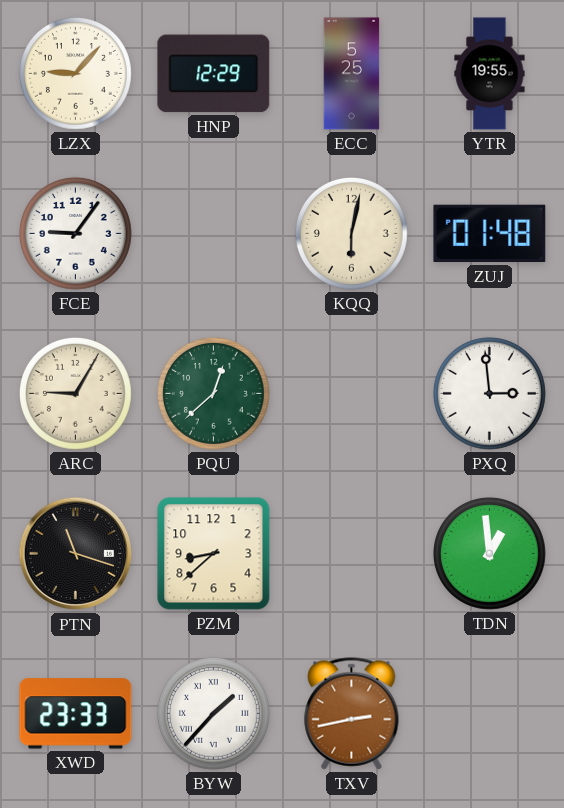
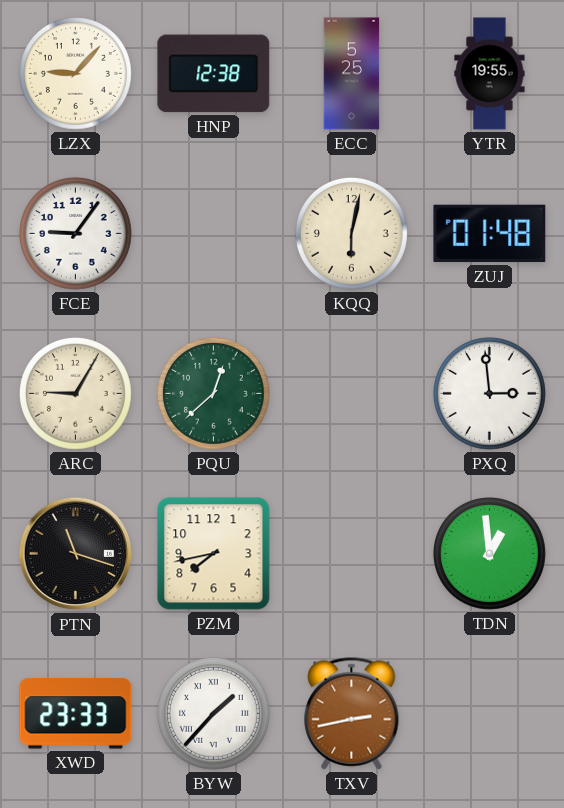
HNP: 12:29 -> 12:38 (214, 74)
PZM: 8:38 -> 7:43 (214, 554)
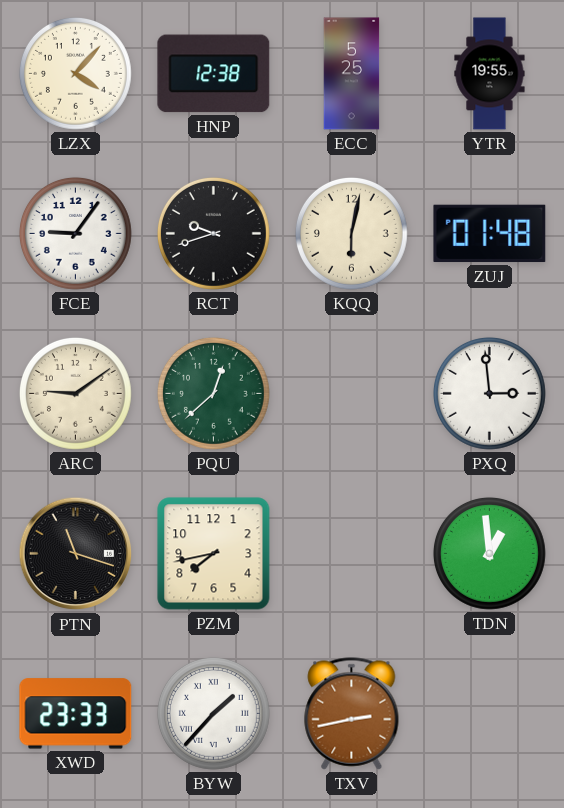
LZX: 9:07 -> 4:07 (75, 73)
RCT: none -> 9:42 (213, 233)
ARC: 9:05 -> 9:09 (75, 393)
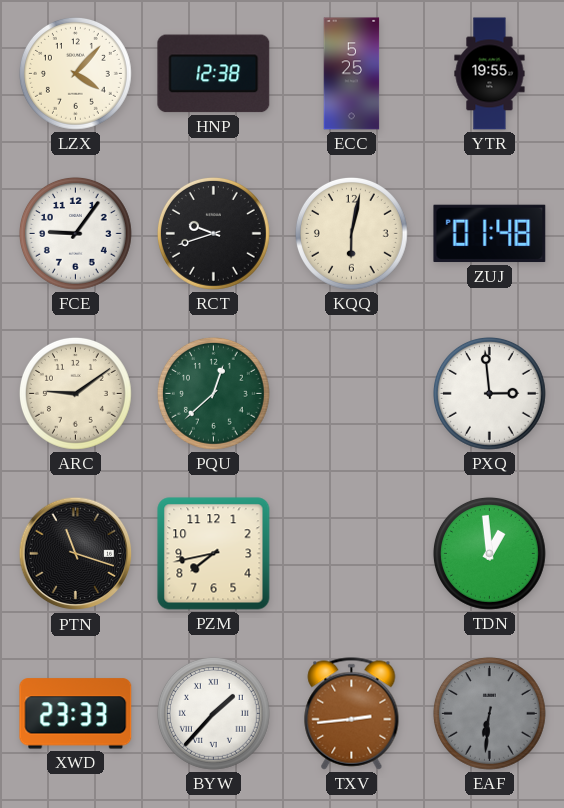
TXV: 2:43 -> 2:44 (352, 714)
EAF: none -> 6:31 (489, 713)
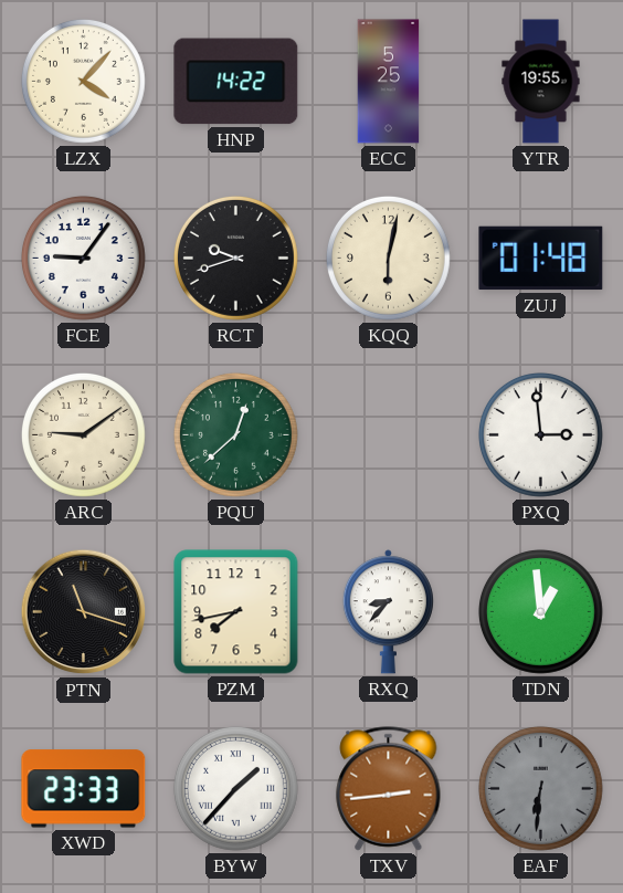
HNP: 12:38 -> 14:22 (236, 82)
RXQ: none -> 8:37 (388, 612)
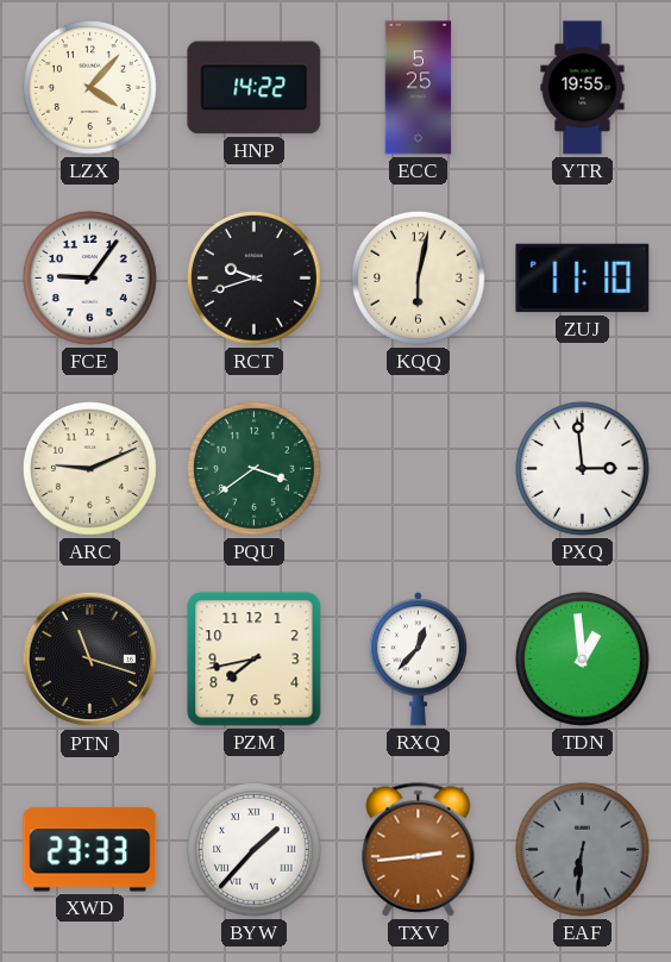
ZUJ: 01:48 -> 11:10 (583, 279)
ARC: 9:09 -> 9:11 (89, 468)
PQU: 12:38 -> 3:39 (253, 468)
RXQ: 8:37 -> 12:37 (418, 660)
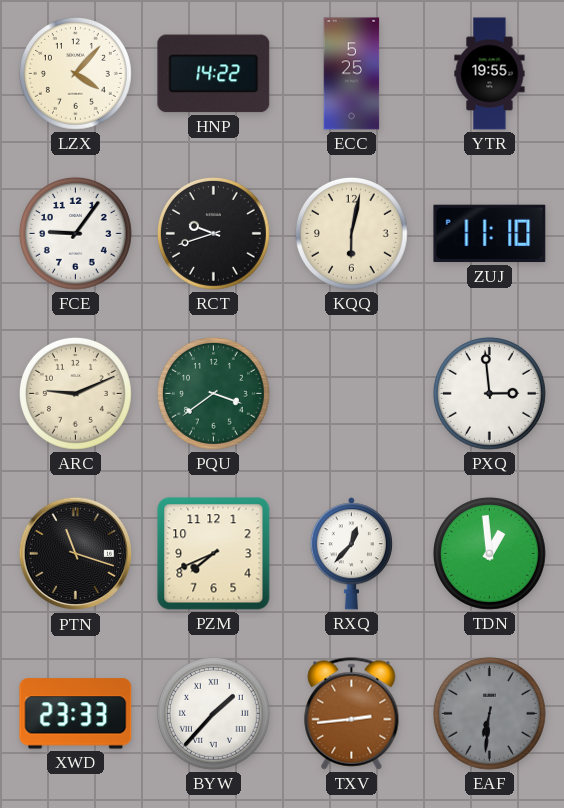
PZM: 7:43 -> 7:41 (214, 554)
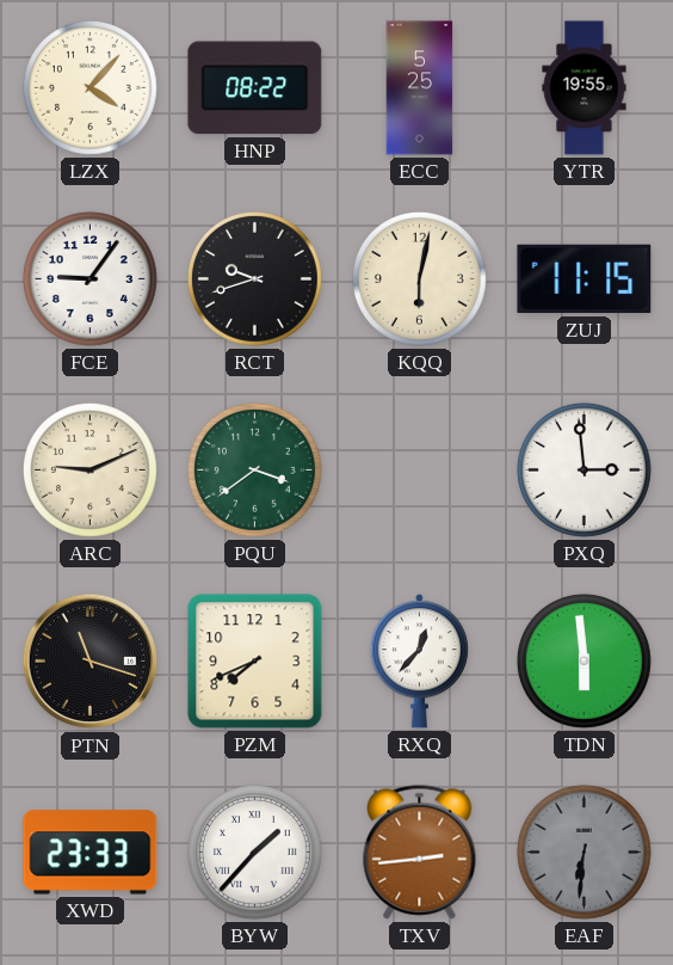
HNP: 14:22 -> 08:22 (255, 88)
ZUJ: 11:10 -> 11:15 (585, 279)
TDN: 12:59 -> 5:59 (584, 660)
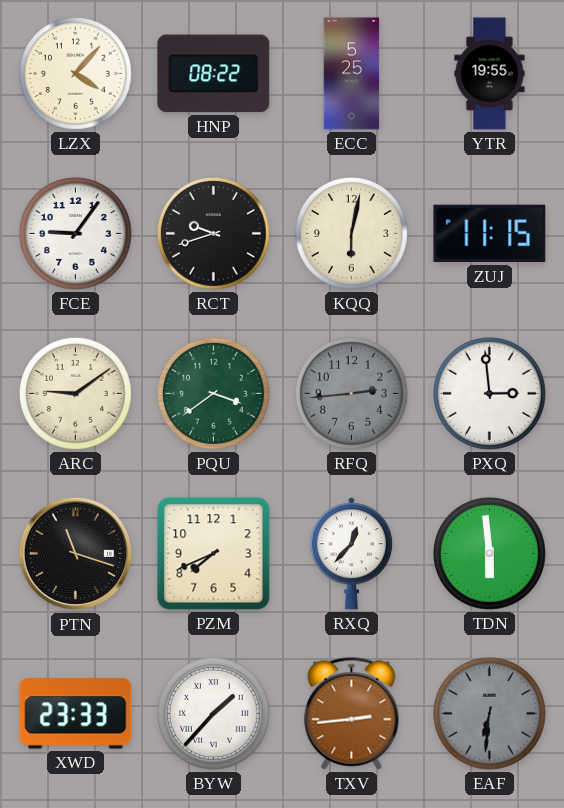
ARC: 9:11 -> 9:09 (75, 393)
RFQ: none -> 2:44 (351, 393)
